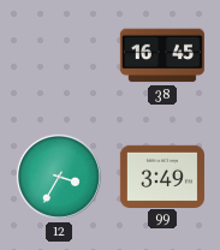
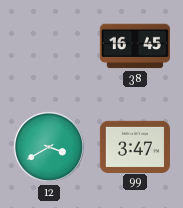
12: 3:35 -> 3:40 (49, 147)
99: 3:49 -> 3:47 (135, 146)
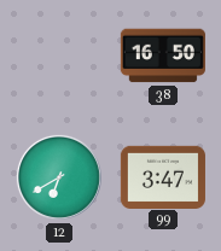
38: 16:45 -> 16:50 (163, 56)
12: 3:40 -> 6:40 (59, 177)
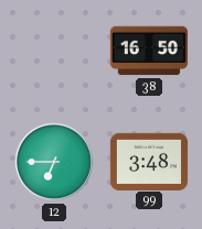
12: 6:40 -> 6:45 (54, 162)
99: 3:47 -> 3:48 (149, 161)
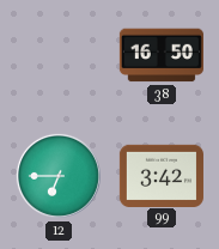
99: 3:48 -> 3:42 (162, 175)
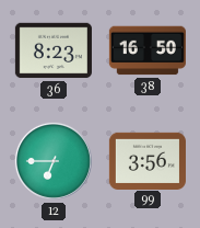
36: none -> 8:23 (54, 50)
99: 3:42 -> 3:56 (148, 160)
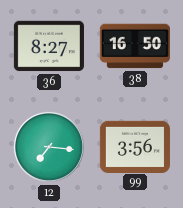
36: 8:23 -> 8:27 (49, 46)
12: 6:45 -> 7:16 (49, 147)
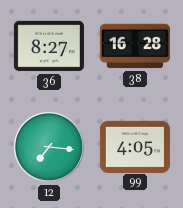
38: 16:50 -> 16:28 (135, 46)
99: 3:56 -> 4:05 (135, 146)
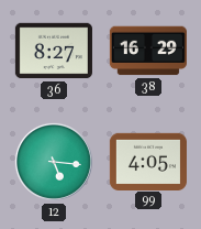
38: 16:28 -> 16:29 (148, 51)
12: 7:16 -> 5:16 (54, 162)
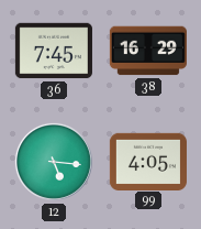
36: 8:27 -> 7:45 (54, 51)
